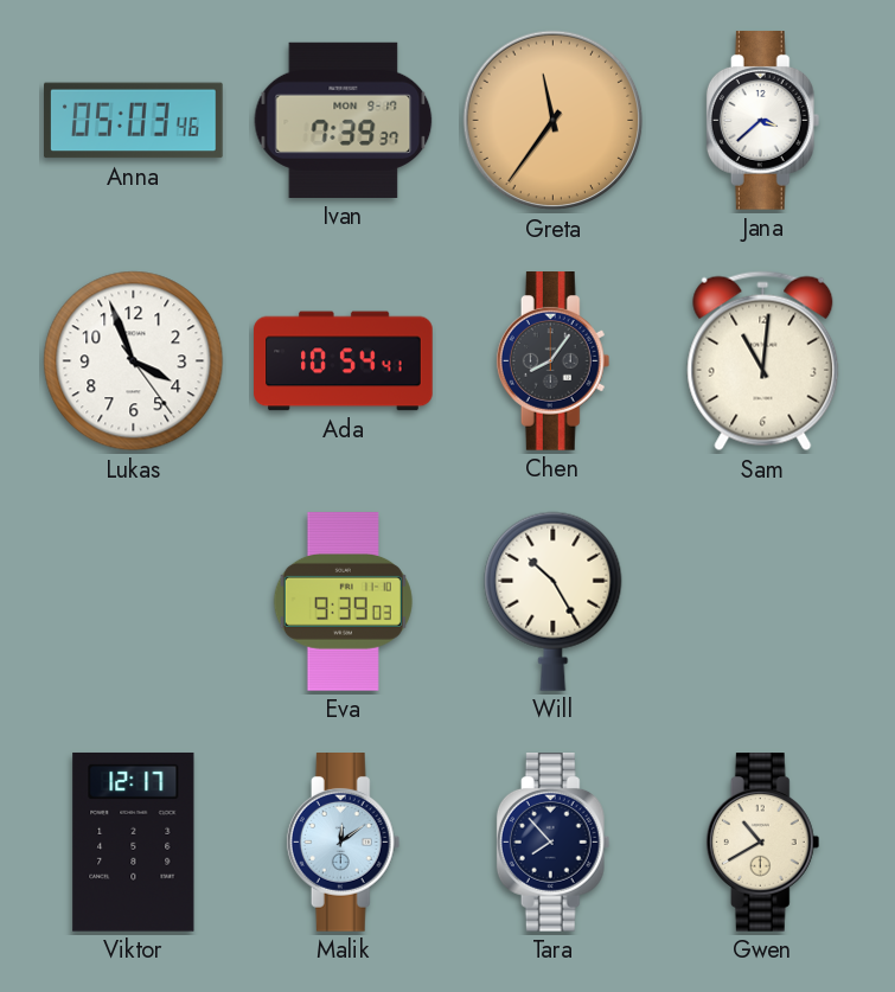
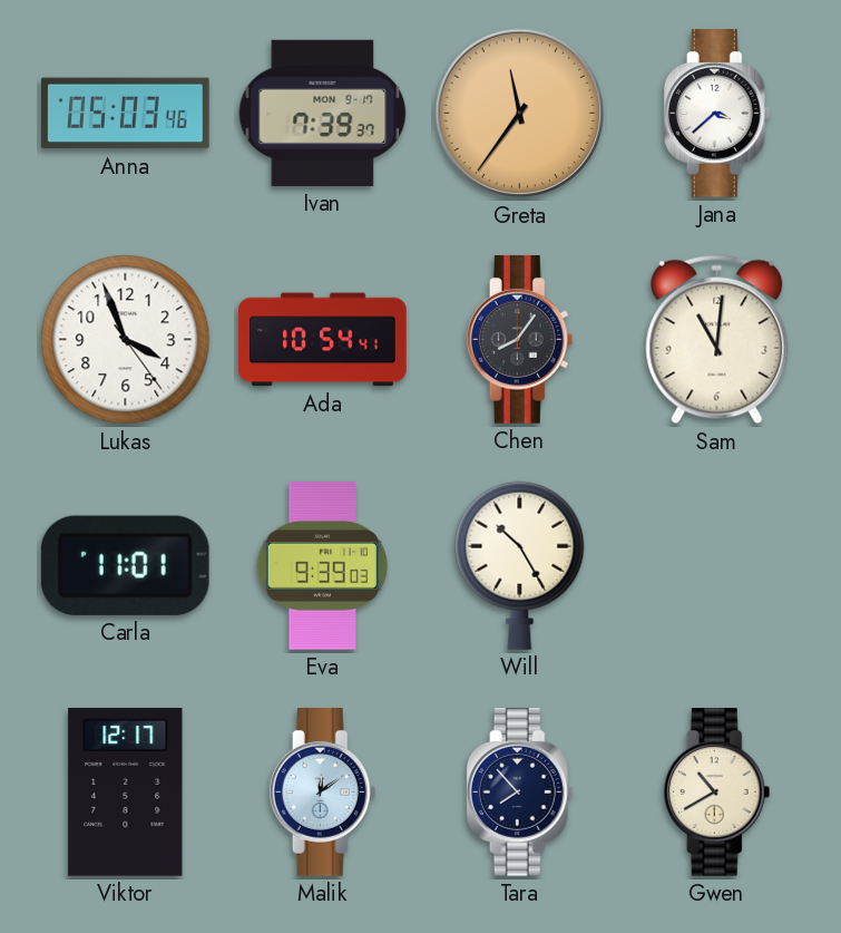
Carla: none -> 11:01 (125, 565)
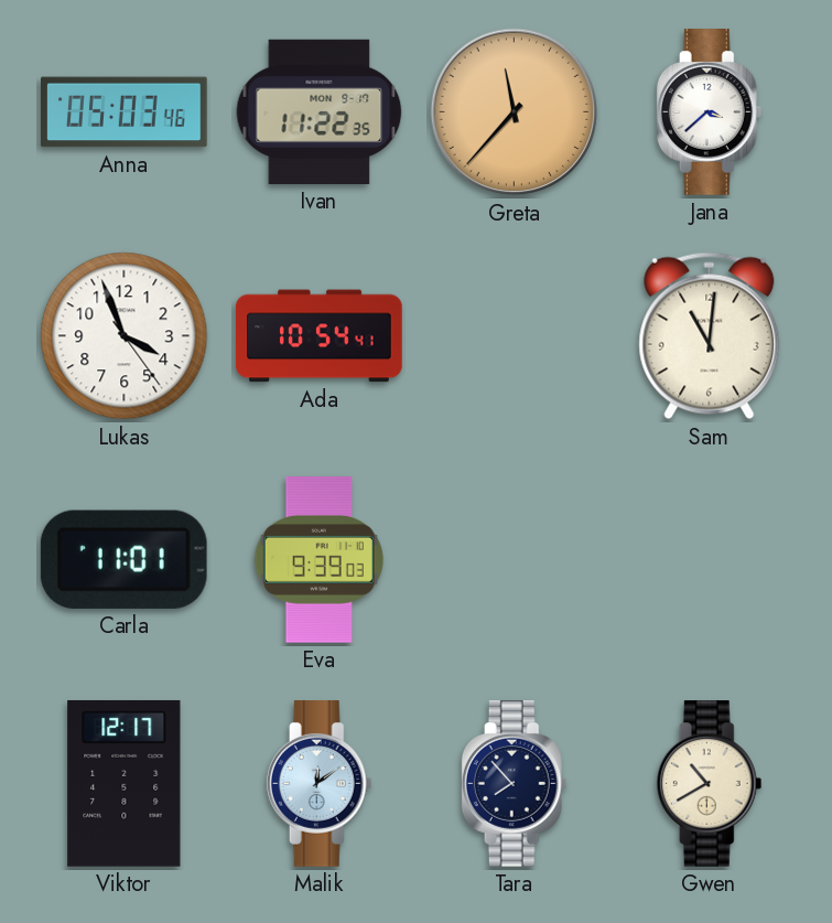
Ivan: 7:39 -> 11:22 (320, 111)
Greta: 11:36 -> 11:37 (515, 112)
Chen: 8:06 -> none (520, 340)
Will: 10:25 -> none (520, 565)
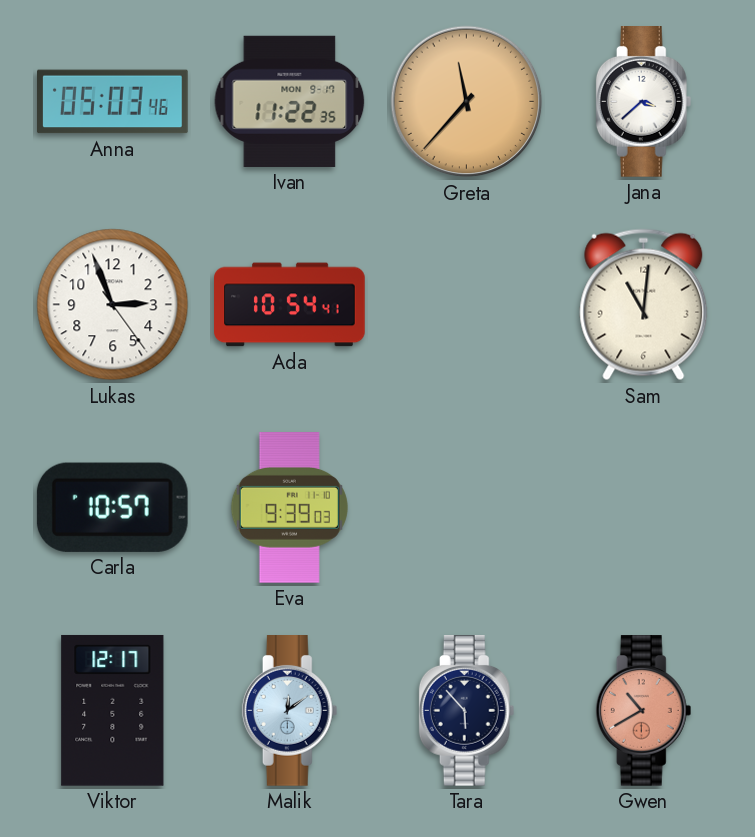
Lukas: 3:56 -> 2:56 (113, 305)
Carla: 11:01 -> 10:57 (112, 507)
Tara: 7:53 -> 5:53 (467, 711)
Gwen dial: cream -> salmon (644, 711)
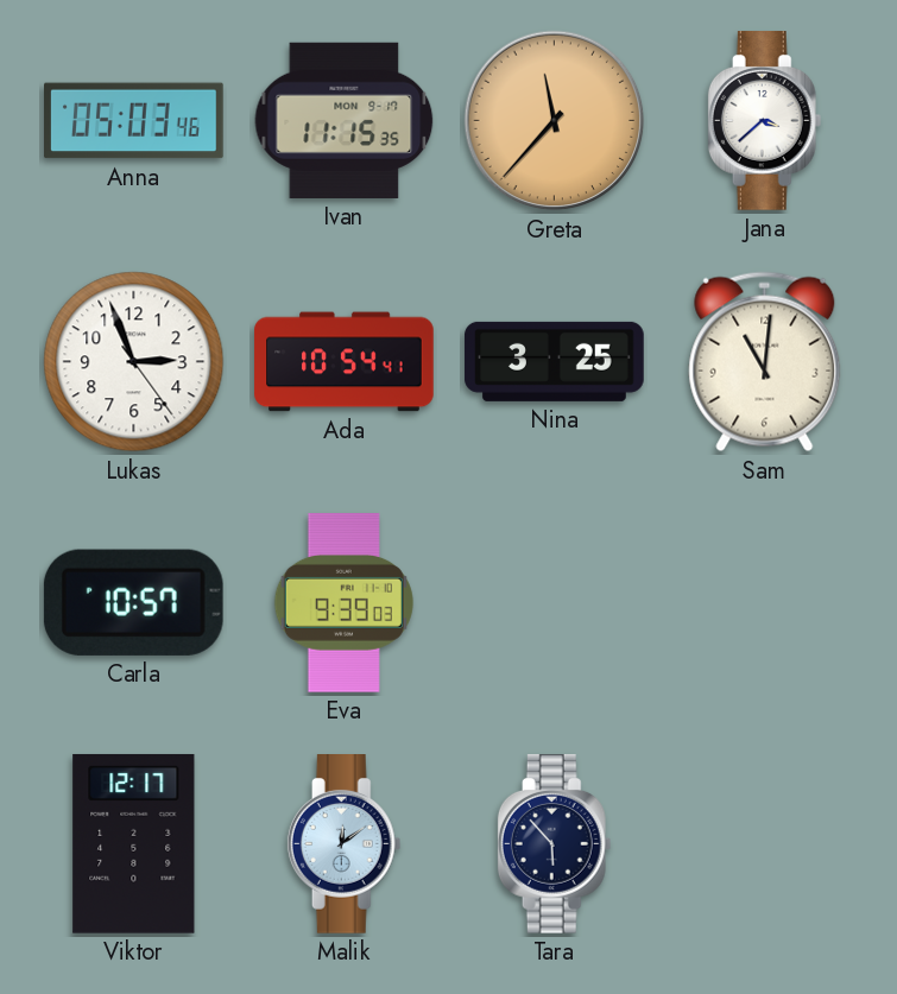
Ivan: 11:22 -> 11:15 (345, 120)
Nina: none -> 3:25 (555, 361)
Gwen: 10:40 -> none (644, 711)
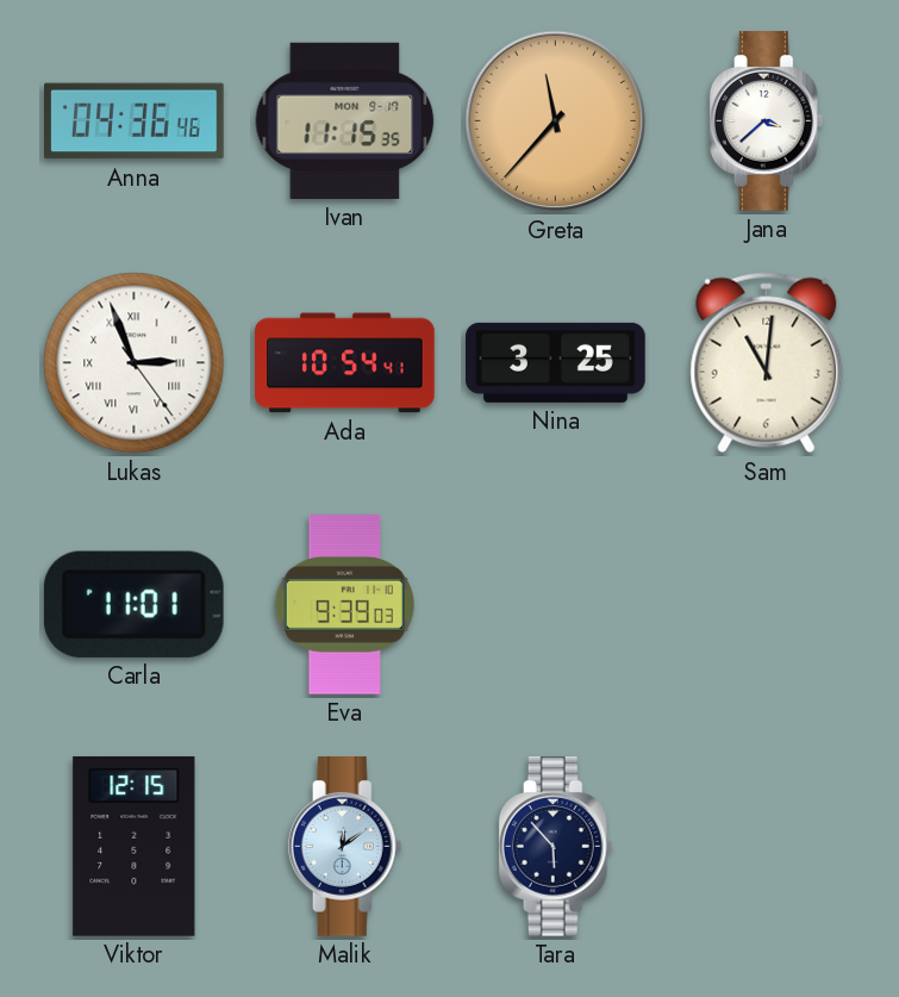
Anna: 05:03 -> 04:36 (135, 121)
Lukas numerals: Arabic -> Roman (135, 363)
Carla: 10:57 -> 11:01 (133, 604)
Viktor: 12:17 -> 12:15 (135, 846)
